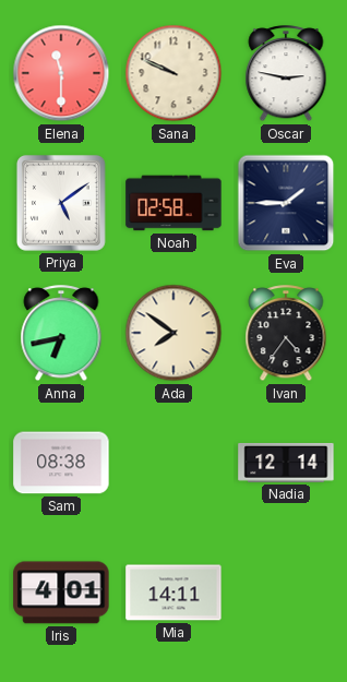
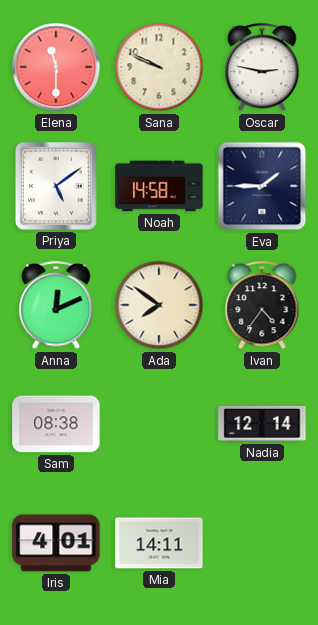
Noah: 02:58 -> 14:58 (159, 186)
Anna: 6:43 -> 12:11 (56, 306)
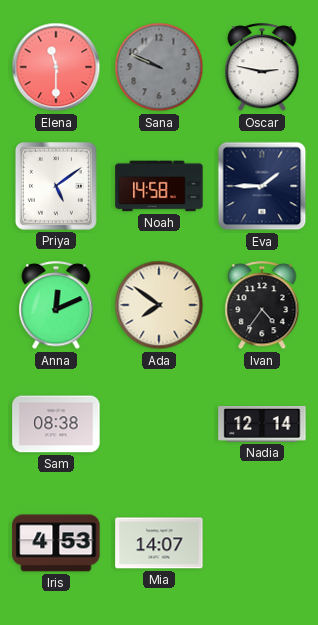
Sana dial: cream -> grey (159, 67)
Iris: 4:01 -> 4:53 (56, 543)
Mia: 14:11 -> 14:07 (159, 543)
